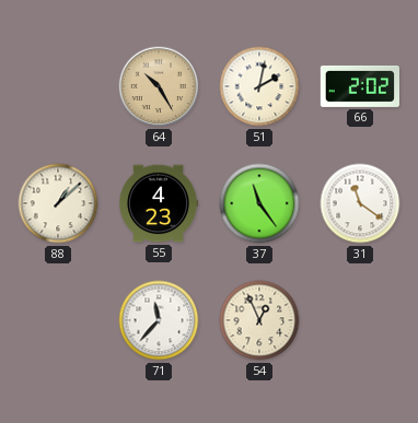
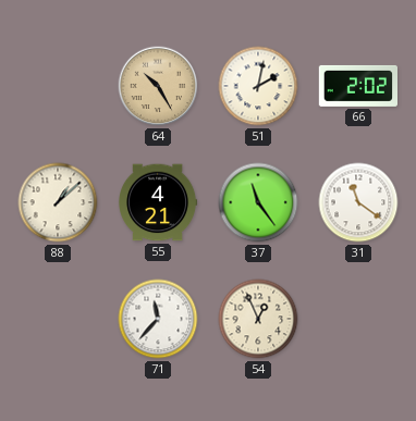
55: 4:23 -> 4:21 (159, 202)
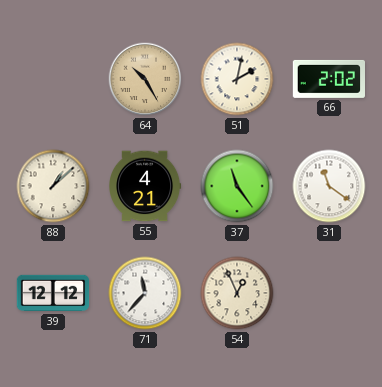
39: none -> 12:12 (53, 293)
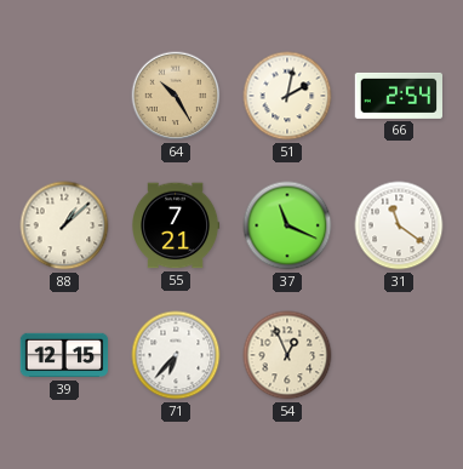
66: 2:02 -> 2:54 (398, 96)
55: 4:21 -> 7:21 (177, 225)
37: 11:24 -> 11:19 (287, 225)
39: 12:12 -> 12:15 (64, 355)
71: 11:37 -> 6:37 (176, 355)
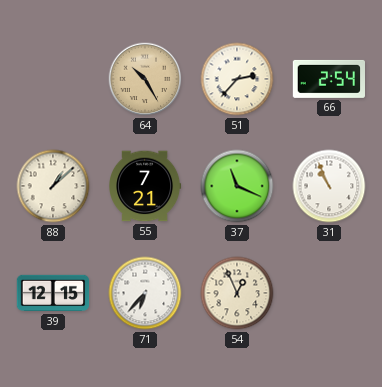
51: 2:02 -> 2:37 (237, 79)
31: 11:21 -> 10:56 (329, 186)
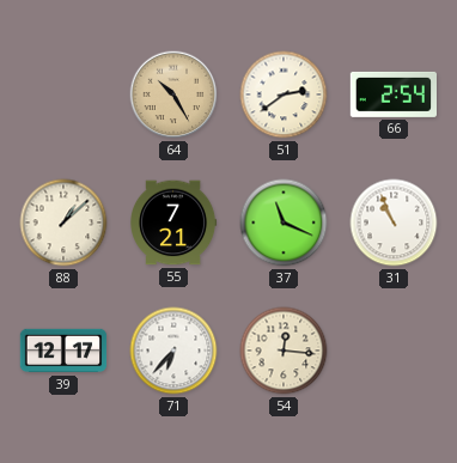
51: 2:37 -> 2:39 (284, 95)
39: 12:15 -> 12:17 (63, 351)
54: 12:56 -> 12:16 (284, 351)
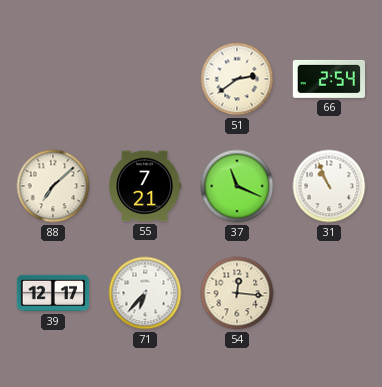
64: 10:25 -> none (173, 95)
88: 1:08 -> 7:08 (53, 186)
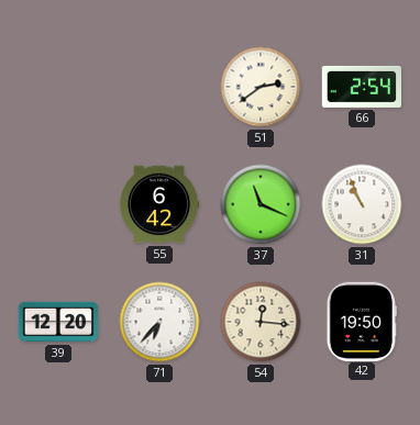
88: 7:08 -> none (53, 186)
55: 7:21 -> 6:42 (161, 204)
39: 12:17 -> 12:20 (58, 322)
42: none -> 19:50 (362, 321)
